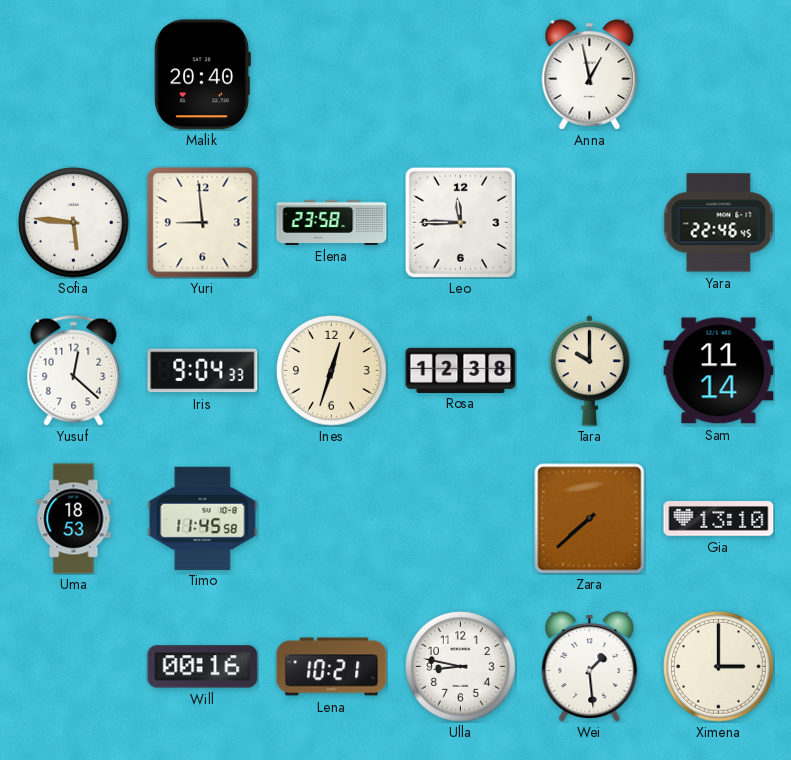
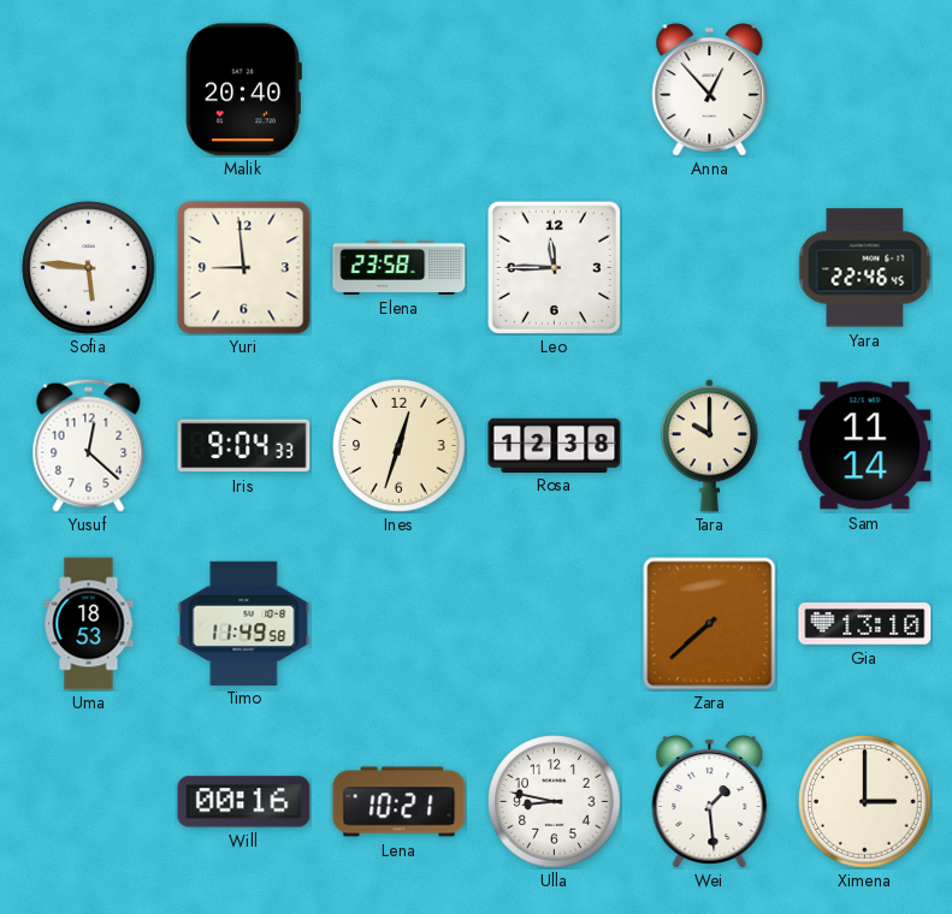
Anna: 12:58 -> 12:53 (710, 90)
Timo: 11:45 -> 11:49 (244, 623)
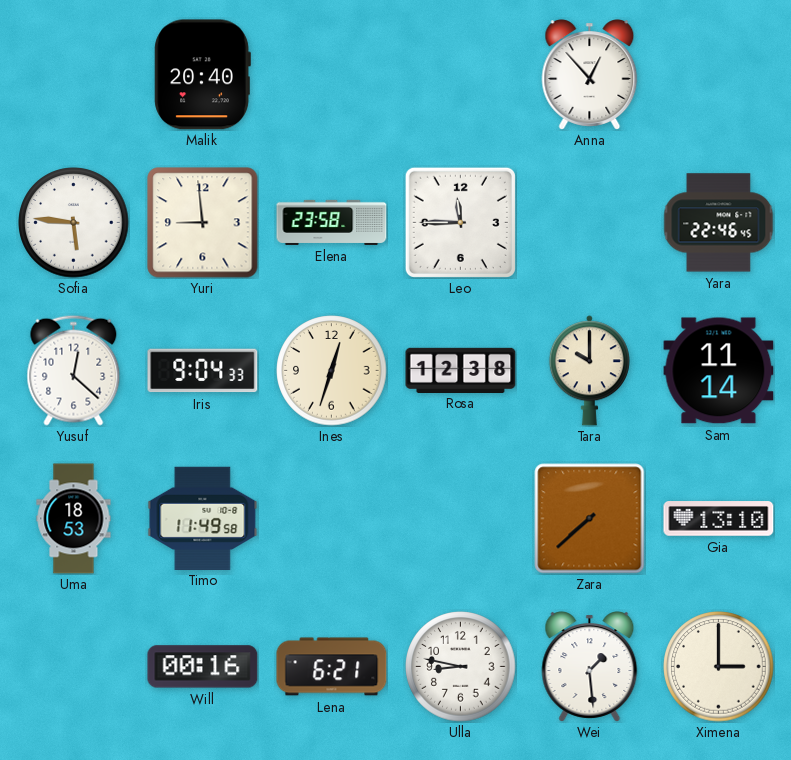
Lena: 10:21 -> 6:21 (332, 667)
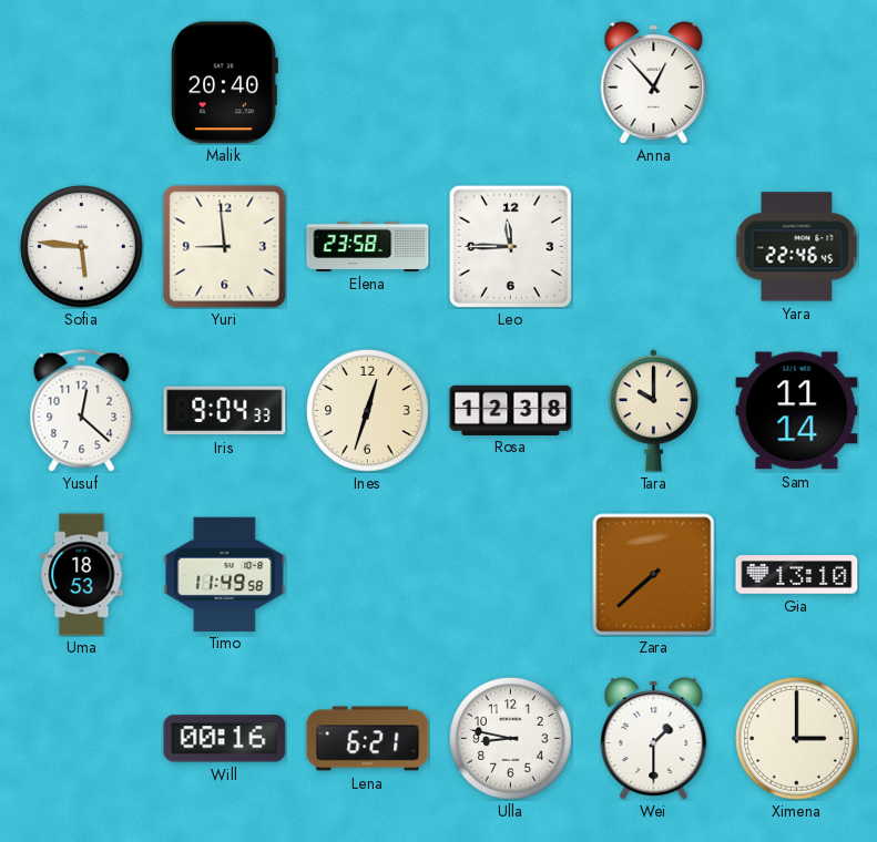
Wei: 1:29 -> 1:30 (654, 739)
